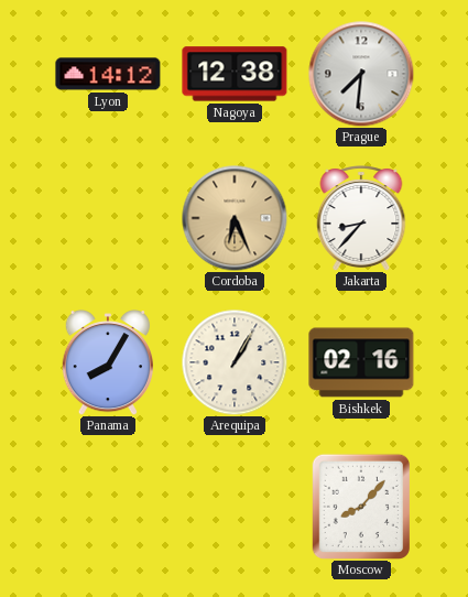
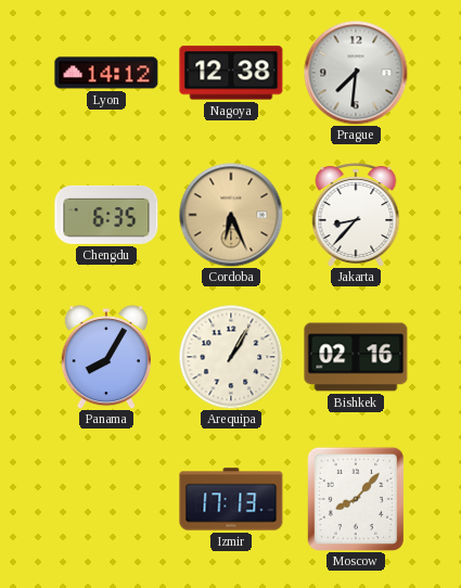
Chengdu: none -> 6:35 (106, 215)
Izmir: none -> 17:13 (231, 499)
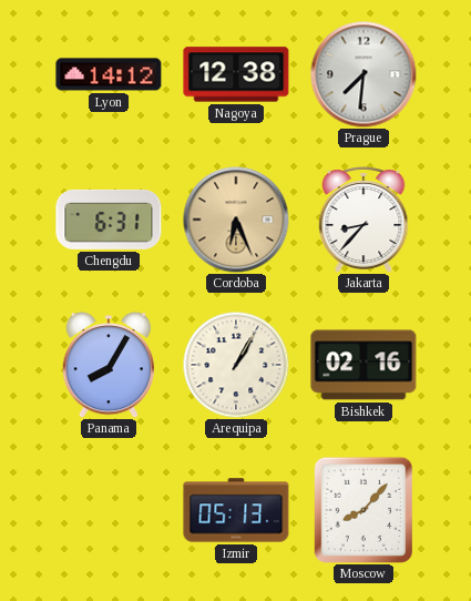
Chengdu: 6:35 -> 6:31 (109, 220)
Izmir: 17:13 -> 05:13 (236, 510)
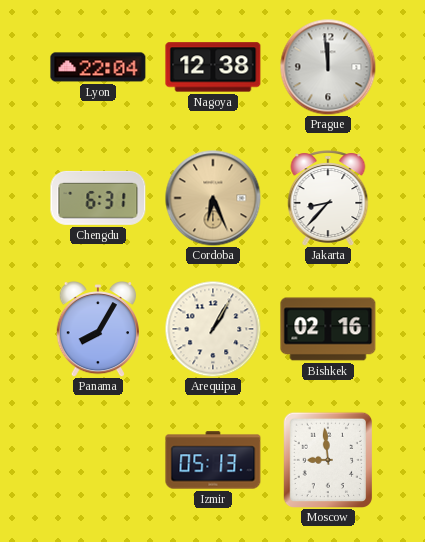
Lyon: 14:12 -> 22:04 (98, 67)
Prague: 7:31 -> 11:59 (328, 67)
Moscow: 8:07 -> 8:59 (327, 460)
